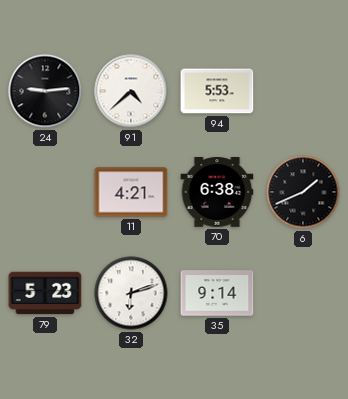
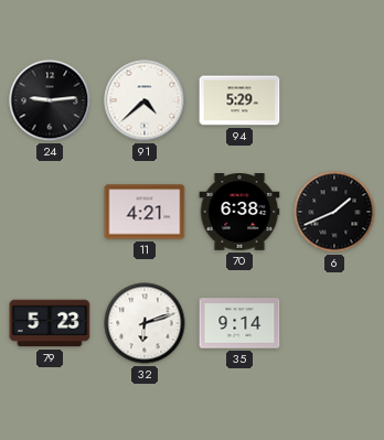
94: 5:53 -> 5:29 (239, 100)
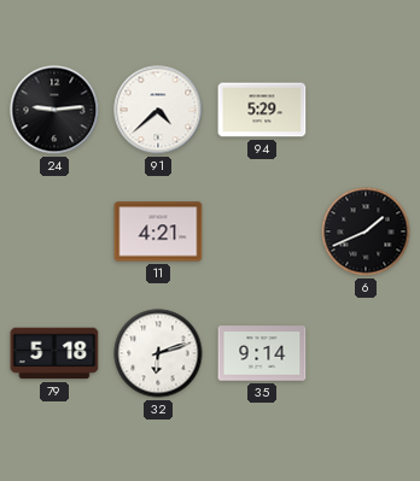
70: 6:38 -> none (239, 213)
79: 5:23 -> 5:18 (54, 353)
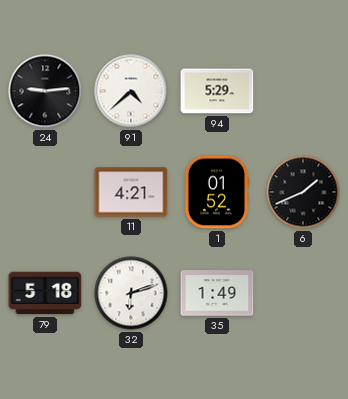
1: none -> 01:52 (216, 192)
35: 9:14 -> 1:49 (217, 293)
